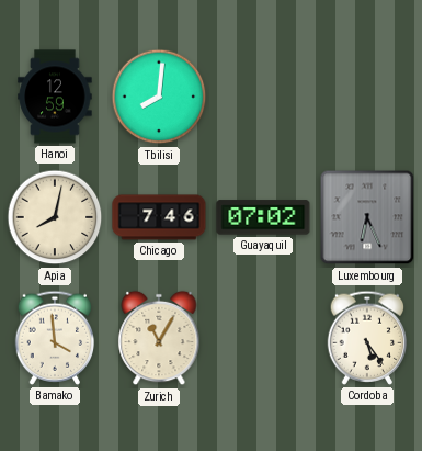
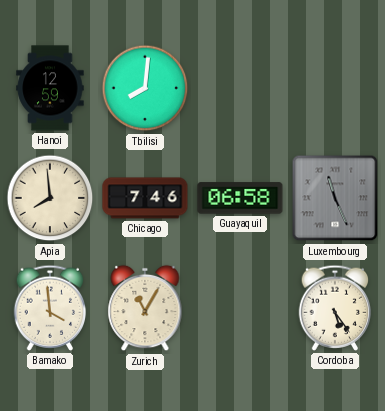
Apia: 8:02 -> 7:59 (50, 198)
Guayaquil: 07:02 -> 06:58 (240, 198)
Luxembourg: 6:26 -> 11:26 (335, 198)
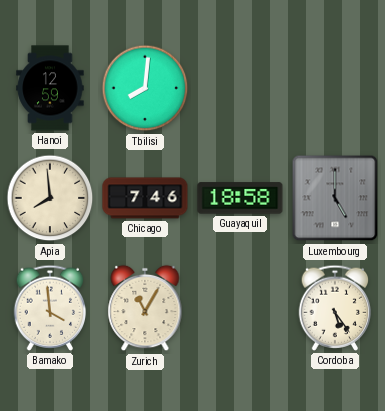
Guayaquil: 06:58 -> 18:58 (240, 198)
Luxembourg: 11:26 -> 5:00 (335, 198)
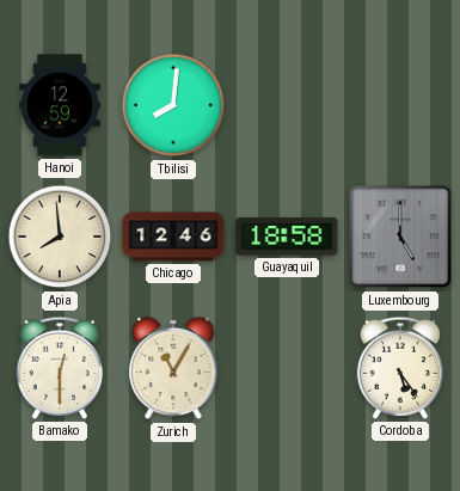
Chicago: 7:46 -> 12:46 (173, 237)
Bamako: 3:59 -> 12:30 (60, 368)
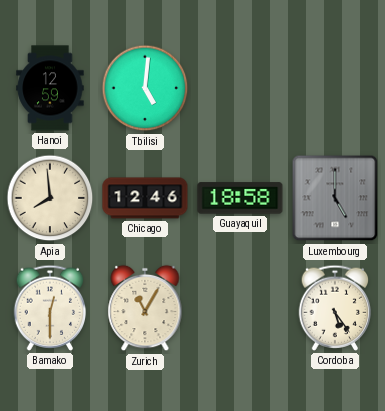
Tbilisi: 8:01 -> 5:01 (145, 88)
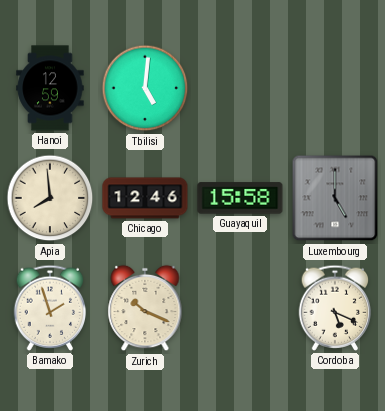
Guayaquil: 18:58 -> 15:58 (240, 198)
Bamako: 12:30 -> 1:57 (50, 308)
Zurich: 11:05 -> 10:19 (145, 308)
Cordoba: 5:24 -> 5:19 (335, 308)
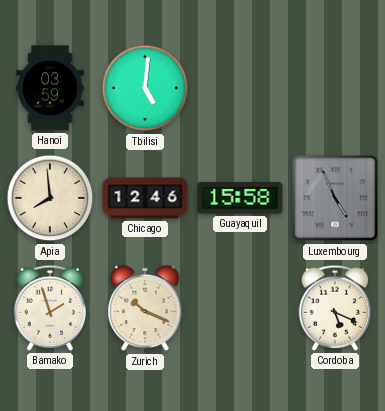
Hanoi: 12:59 -> 03:59 (50, 88)
Luxembourg: 5:00 -> 4:56 (335, 198)
